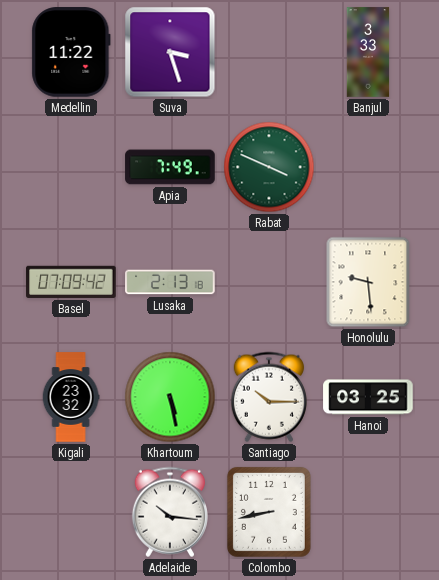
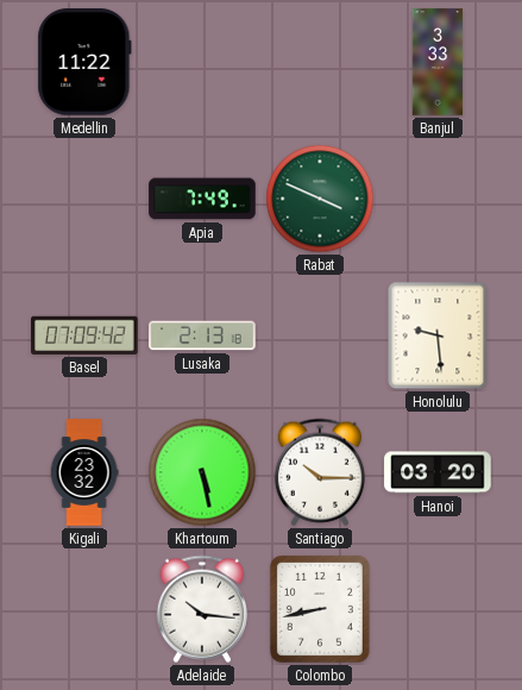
Suva: 3:27 -> none (170, 52)
Hanoi: 03:25 -> 03:20 (438, 472)
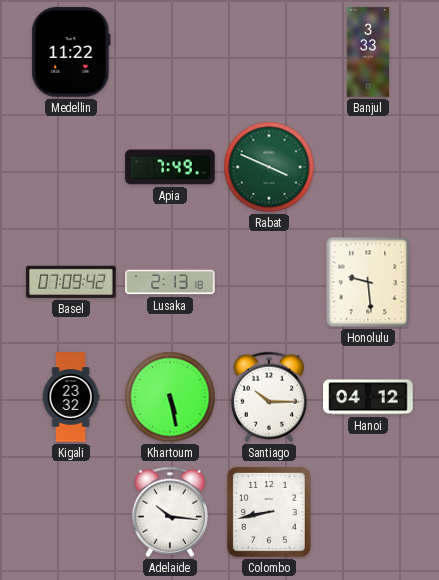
Hanoi: 03:20 -> 04:12 (368, 397)
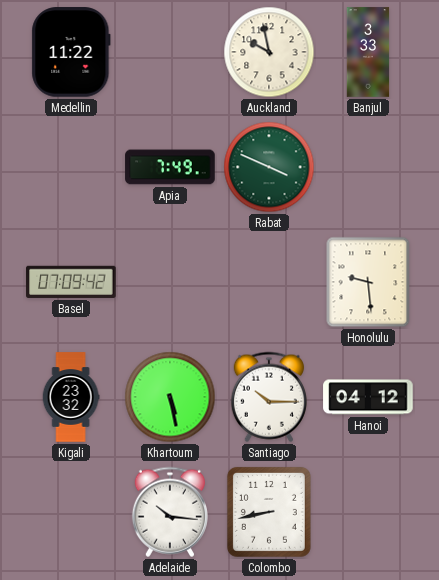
Auckland: none -> 9:58 (269, 52)
Lusaka: 2:13 -> none (170, 282)
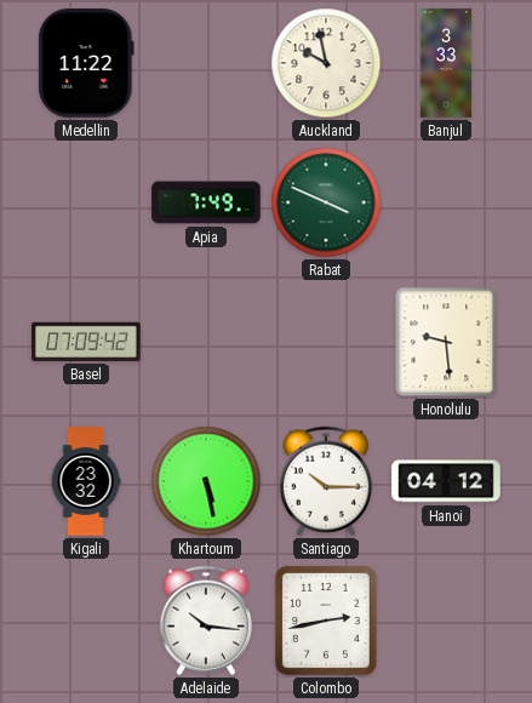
Colombo: 8:43 -> 2:43 (326, 621)
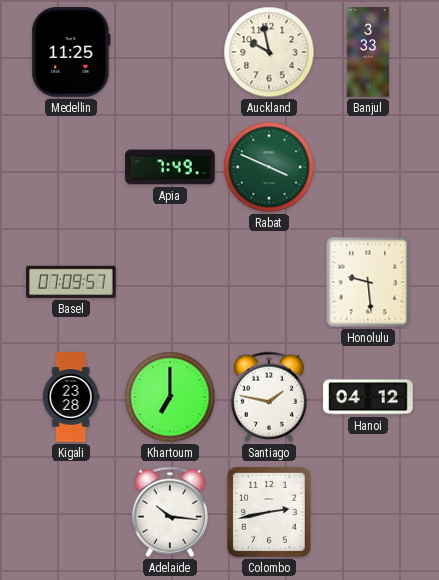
Medellin: 11:22 -> 11:25 (71, 52)
Basel: 07:09:42 -> 07:09:57 (71, 282)
Kigali: 23:32 -> 23:28 (71, 397)
Khartoum: 5:28 -> 7:00 (170, 397)
Santiago: 10:15 -> 1:47 (269, 397)
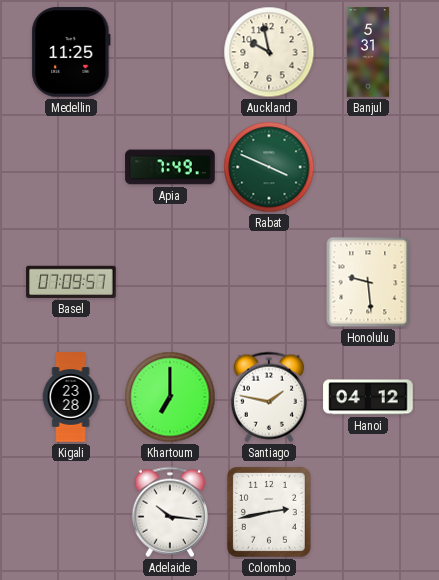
Banjul: 3:33 -> 5:31 (368, 52)
